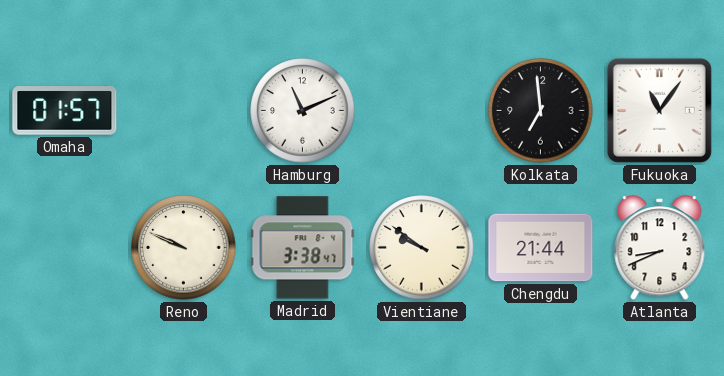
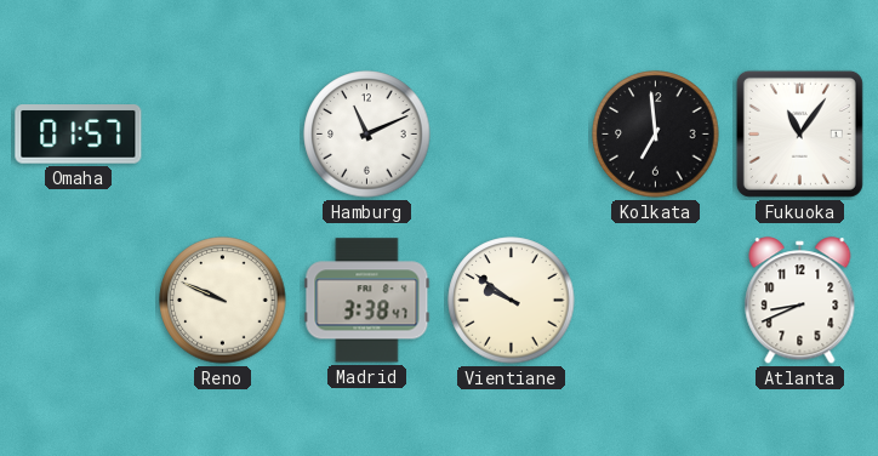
Chengdu: 21:44 -> none (541, 248)
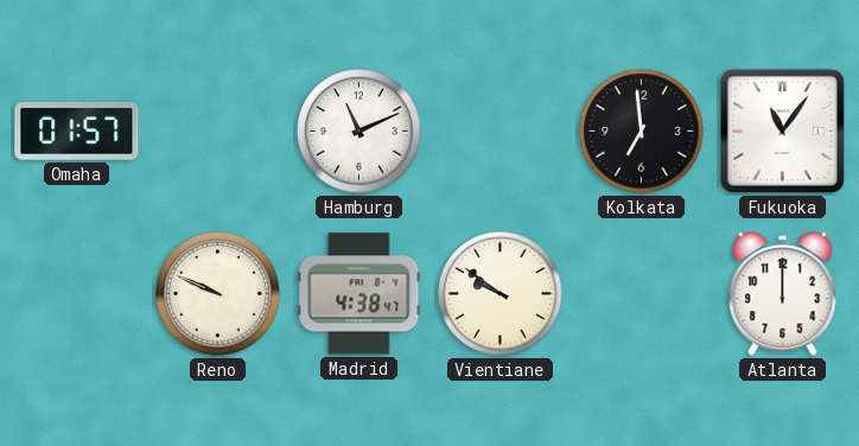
Madrid: 3:38 -> 4:38 (359, 294)
Atlanta: 8:41 -> 12:00 (783, 294)
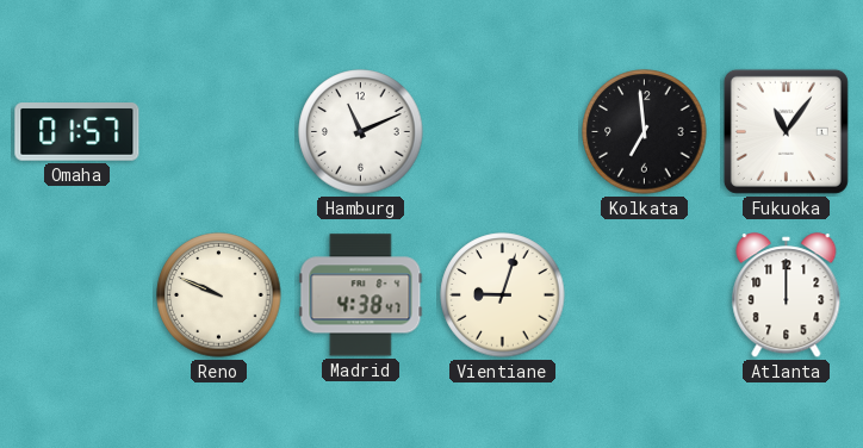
Vientiane: 9:51 -> 9:03 (503, 295)
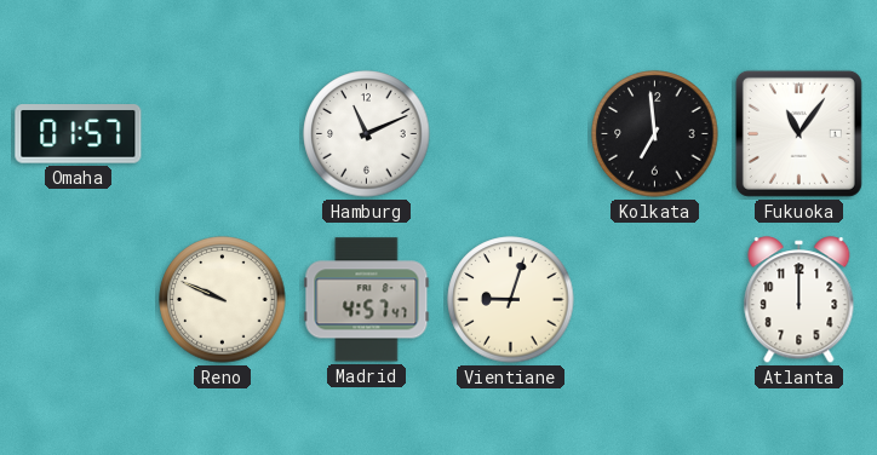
Madrid: 4:38 -> 4:57 (367, 300)
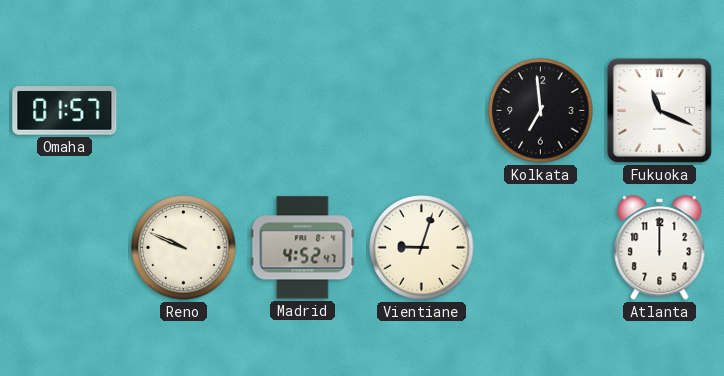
Hamburg: 11:11 -> none (367, 134)
Fukuoka: 11:06 -> 11:19 (659, 110)
Madrid: 4:57 -> 4:52 (303, 248)
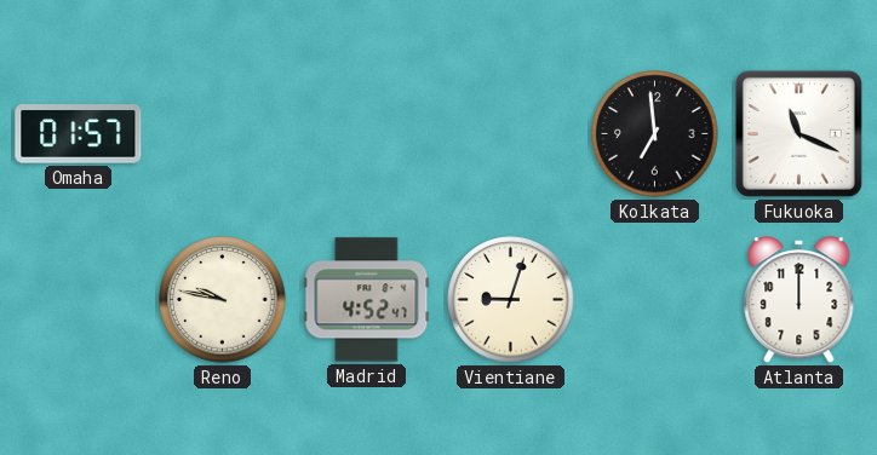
Reno: 9:49 -> 9:47 (223, 300)
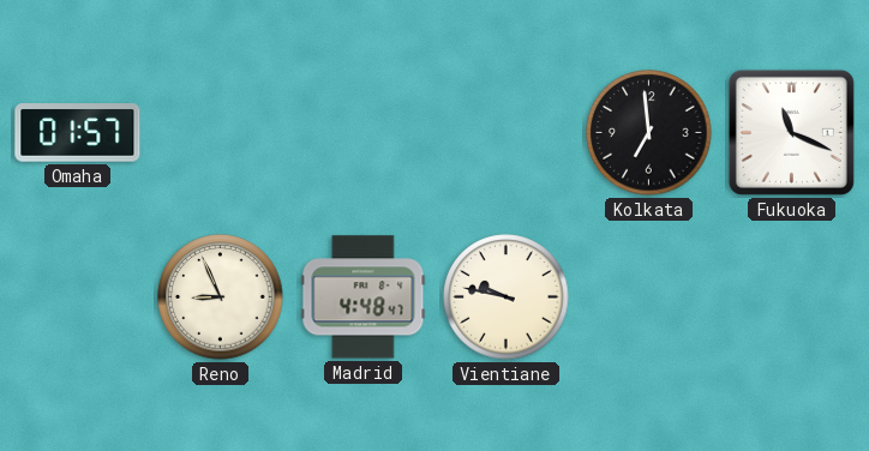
Reno: 9:47 -> 8:56 (221, 297)
Madrid: 4:52 -> 4:48 (364, 297)
Vientiane: 9:03 -> 9:47 (507, 297)
Atlanta: 12:00 -> none (799, 300)
